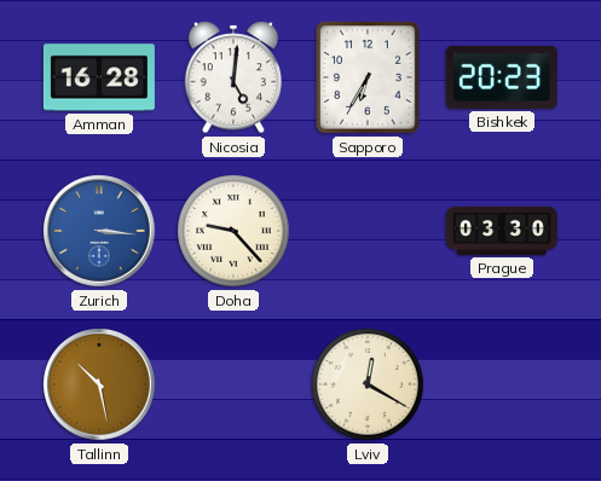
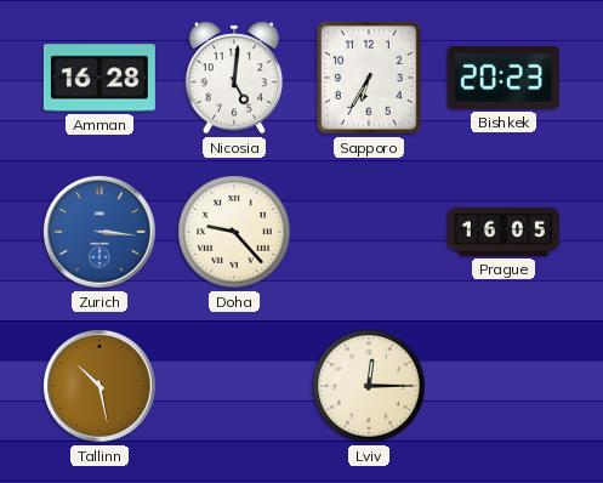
Prague: 03:30 -> 16:05 (504, 232)
Lviv: 12:20 -> 12:15 (369, 386)
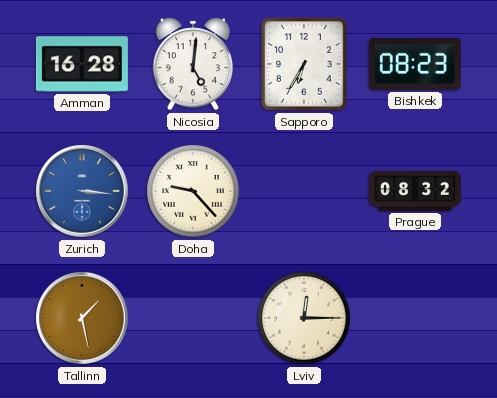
Bishkek: 20:23 -> 08:23 (415, 64)
Prague: 16:05 -> 08:32 (415, 191)
Tallinn: 10:28 -> 1:28 (83, 319)
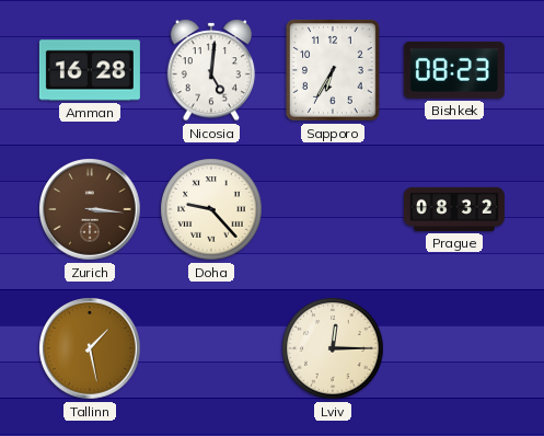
Zurich dial: blue -> brown (91, 210)
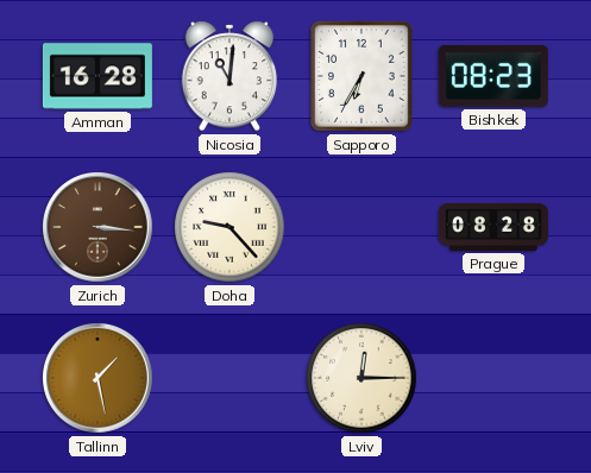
Nicosia: 5:01 -> 11:01 (230, 76)
Prague: 08:32 -> 08:28 (493, 227)
